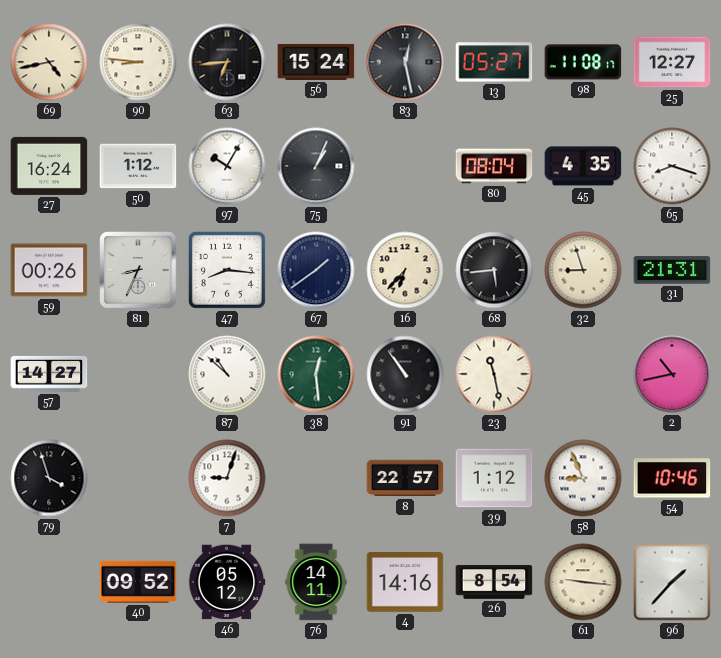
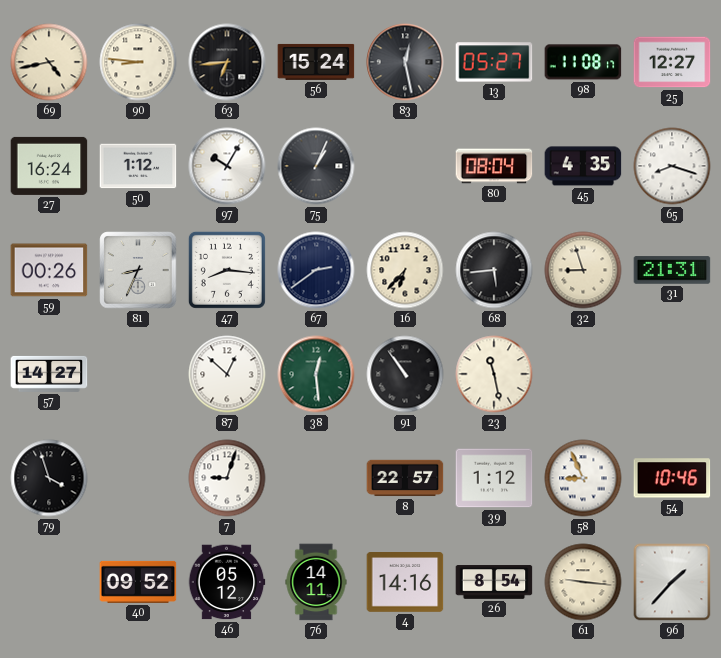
67: 1:39 -> 2:39 (316, 270)
87: 10:52 -> 12:52 (227, 374)
2: 10:43 -> none (672, 374)
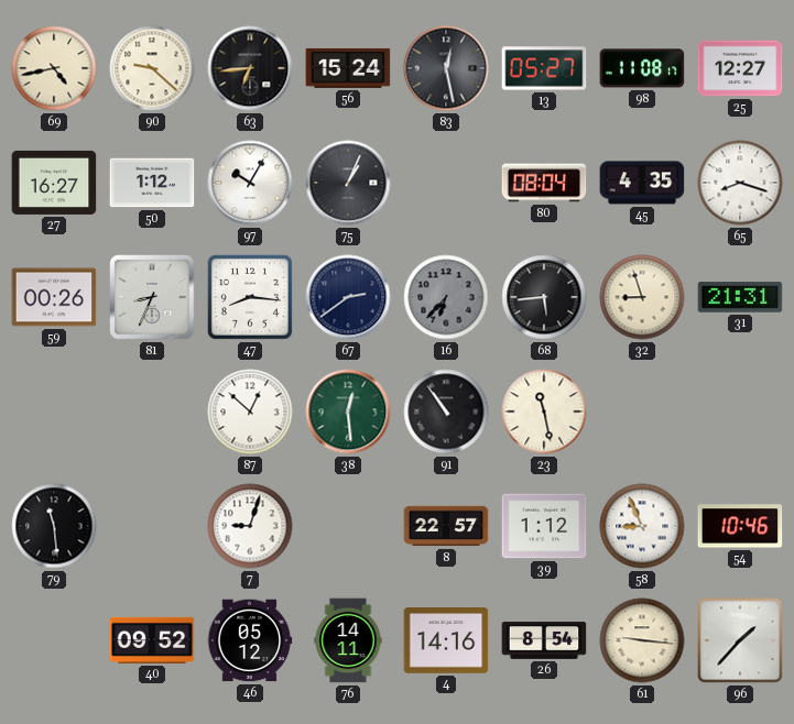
90: 8:46 -> 9:22 (152, 68)
27: 16:24 -> 16:27 (54, 183)
16 dial: cream -> grey (446, 297)
57: 14:27 -> none (49, 374)
79: 3:57 -> 11:29 (54, 526)
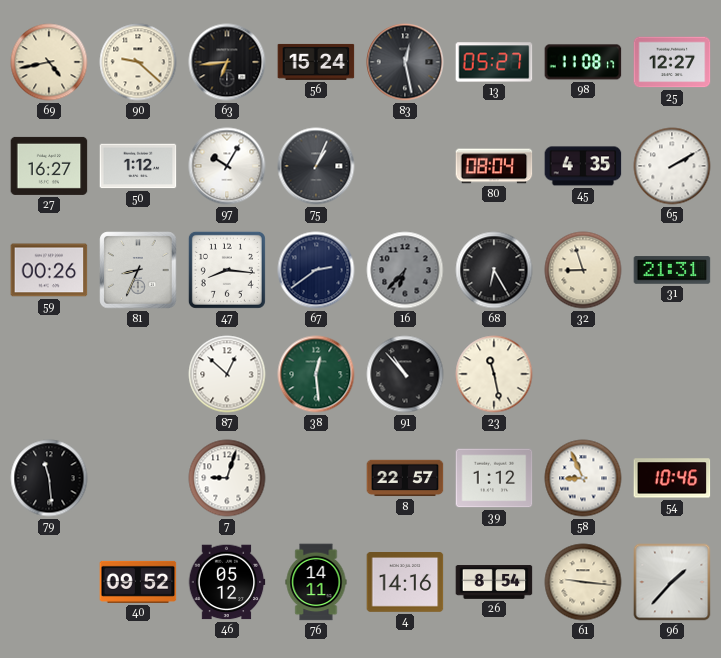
65: 8:18 -> 2:10 (672, 166)
68: 5:44 -> 6:25 (494, 270)
91: 10:54 -> 10:53 (405, 374)
